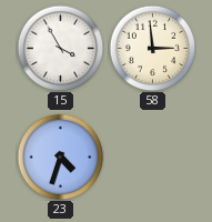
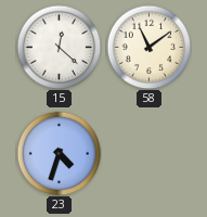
15: 3:55 -> 12:22 (59, 47)
58: 2:59 -> 11:09 (148, 47)
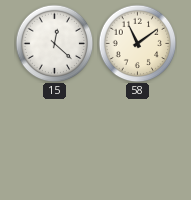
23: 4:33 -> none (59, 153)
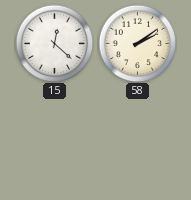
58: 11:09 -> 2:09 (137, 43)
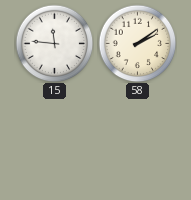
15: 12:22 -> 11:46 (54, 43)
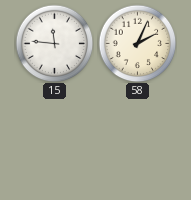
58: 2:09 -> 2:04 (137, 43)
